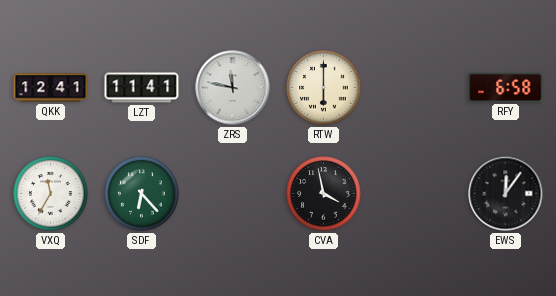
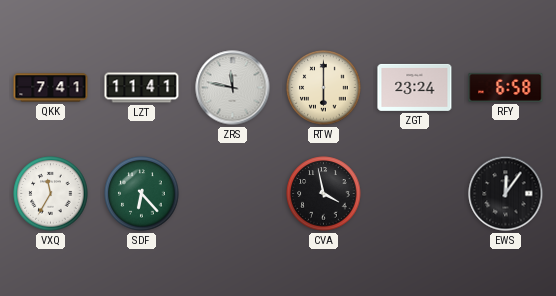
QKK: 12:41 -> 7:41 (51, 88)
ZGT: none -> 23:24 (415, 87)
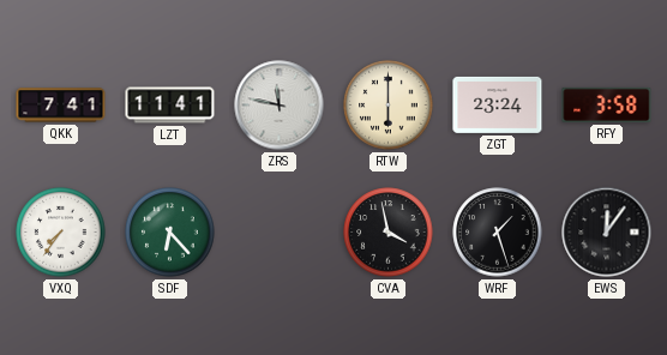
RFY: 6:58 -> 3:58 (607, 104)
VXQ: 11:35 -> 7:36 (61, 233)
WRF: none -> 1:27 (498, 233)
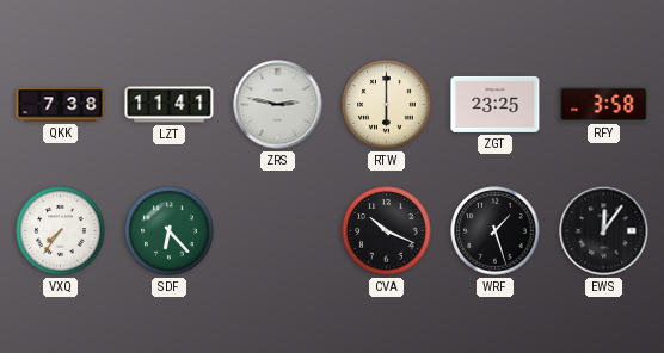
QKK: 7:41 -> 7:38 (61, 105)
ZRS: 11:47 -> 2:47 (278, 105)
ZGT: 23:24 -> 23:25 (496, 104)
CVA: 3:58 -> 10:19 (387, 231)
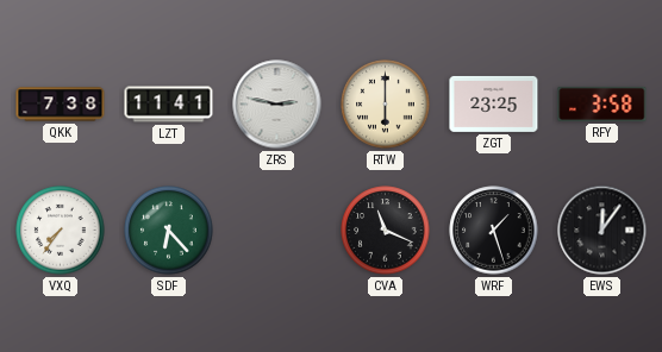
CVA: 10:19 -> 11:19 (386, 231)
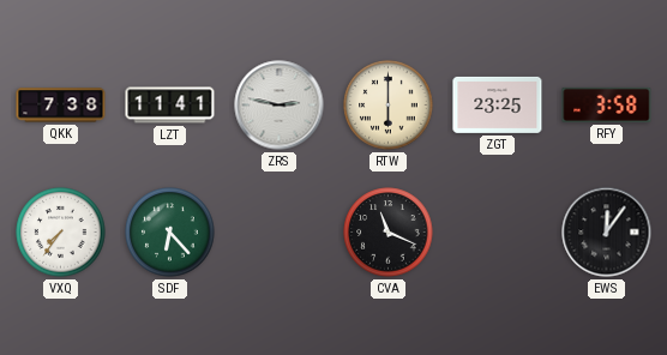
WRF: 1:27 -> none (494, 231)
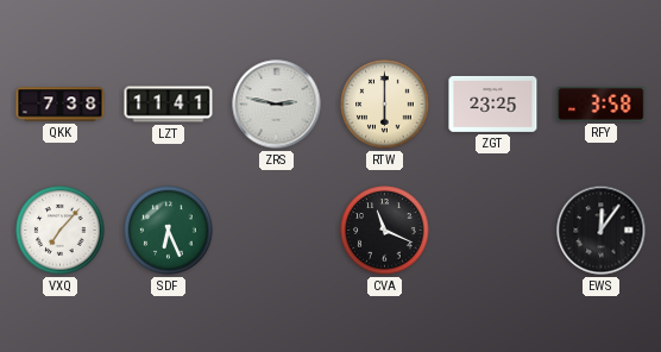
VXQ: 7:36 -> 7:07 (61, 231)
SDF: 6:23 -> 6:26 (169, 231)
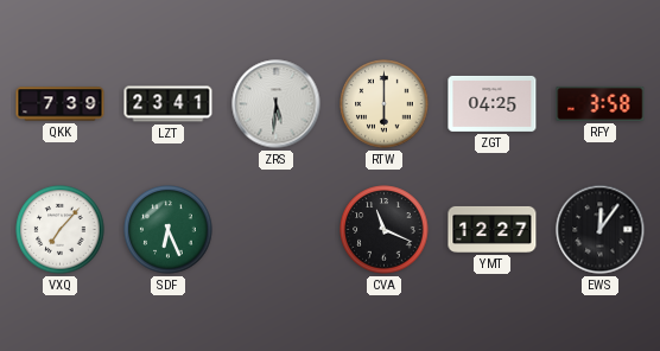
QKK: 7:38 -> 7:39 (61, 104)
LZT: 11:41 -> 23:41 (169, 104)
ZRS: 2:47 -> 5:31 (277, 104)
ZGT: 23:25 -> 04:25 (493, 103)
YMT: none -> 12:27 (493, 229)
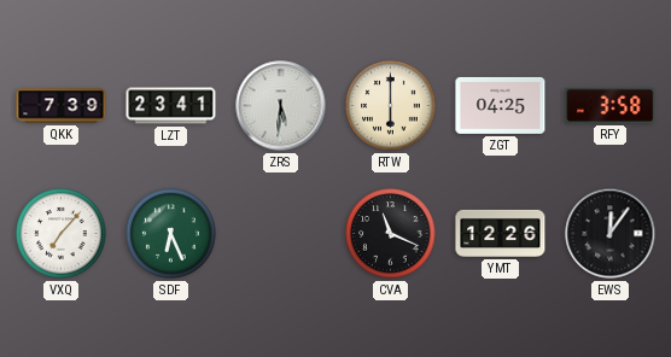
YMT: 12:27 -> 12:26 (501, 233)
